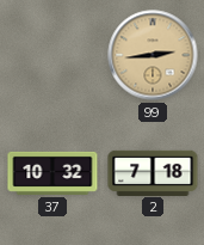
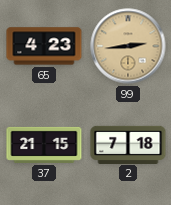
65: none -> 4:23 (44, 46)
37: 10:32 -> 21:15 (44, 145)
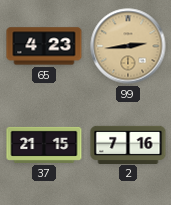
2: 7:18 -> 7:16 (128, 144)
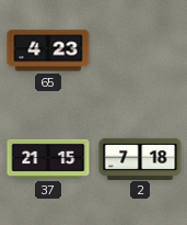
99: 2:44 -> none (128, 46)
2: 7:16 -> 7:18 (140, 158)
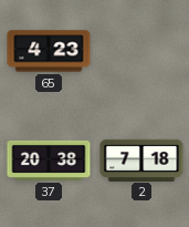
37: 21:15 -> 20:38 (49, 161)
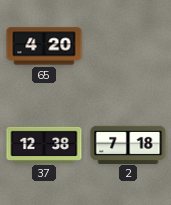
65: 4:23 -> 4:20 (44, 46)
37: 20:38 -> 12:38 (44, 145)
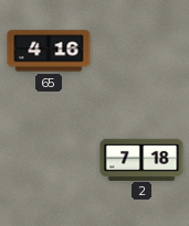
65: 4:20 -> 4:16 (49, 51)
37: 12:38 -> none (44, 145)
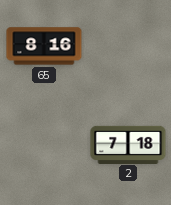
65: 4:16 -> 8:16 (44, 46)
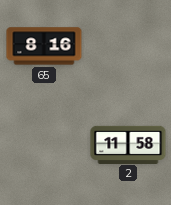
2: 7:18 -> 11:58 (128, 144)
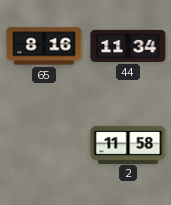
44: none -> 11:34 (128, 46)
